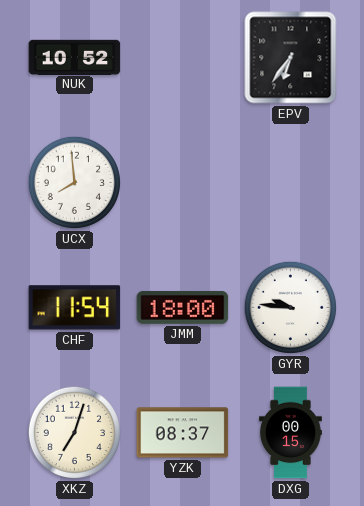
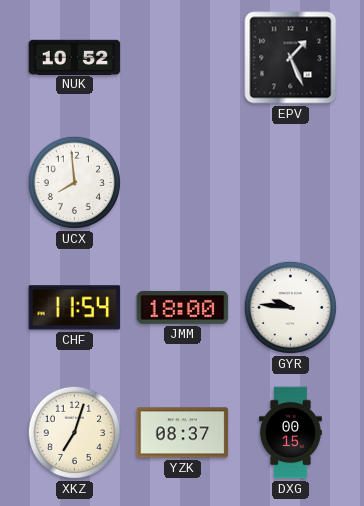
EPV: 6:36 -> 1:26 (291, 58)
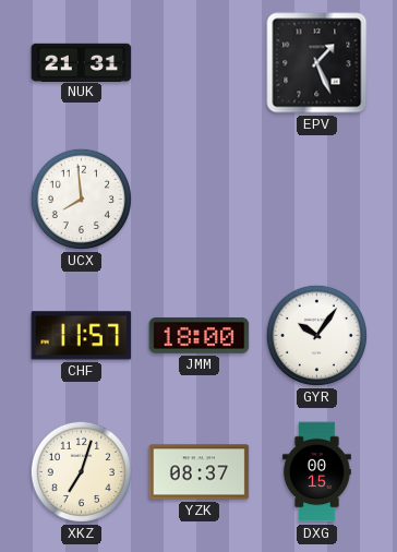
NUK: 10:52 -> 21:31 (82, 62)
CHF: 11:54 -> 11:57 (82, 336)
GYR: 9:46 -> 10:06 (316, 335)
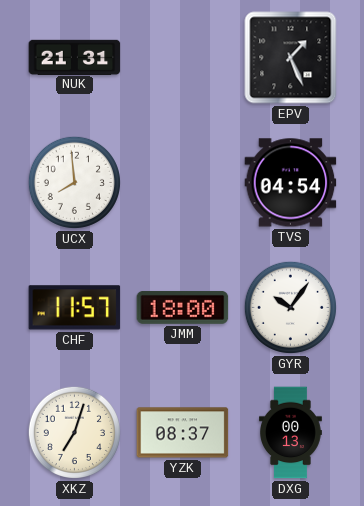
TVS: none -> 04:54 (291, 183)
DXG: 00:15 -> 00:13 (290, 433)
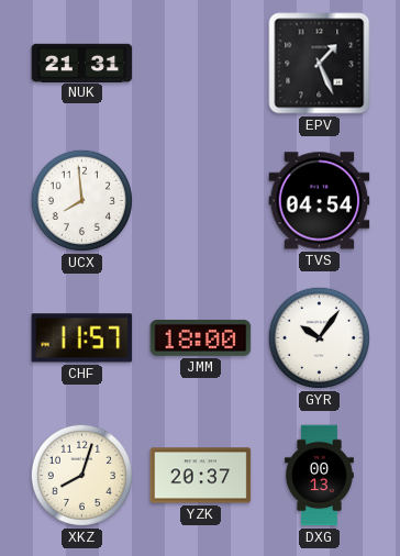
XKZ: 7:03 -> 8:03 (81, 475)
YZK: 08:37 -> 20:37 (201, 476)
